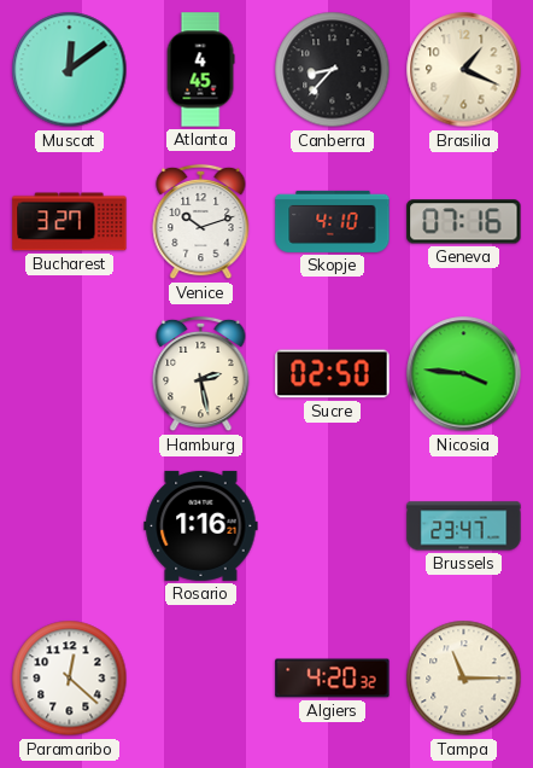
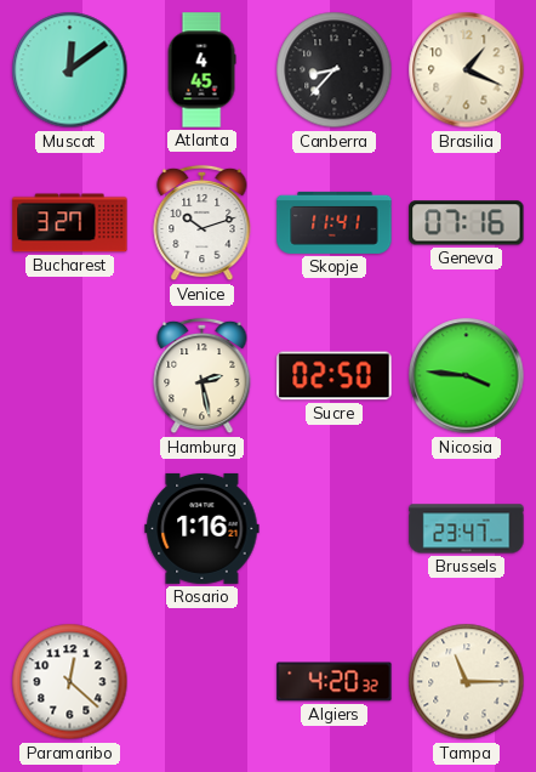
Skopje: 4:10 -> 11:41 (335, 222)
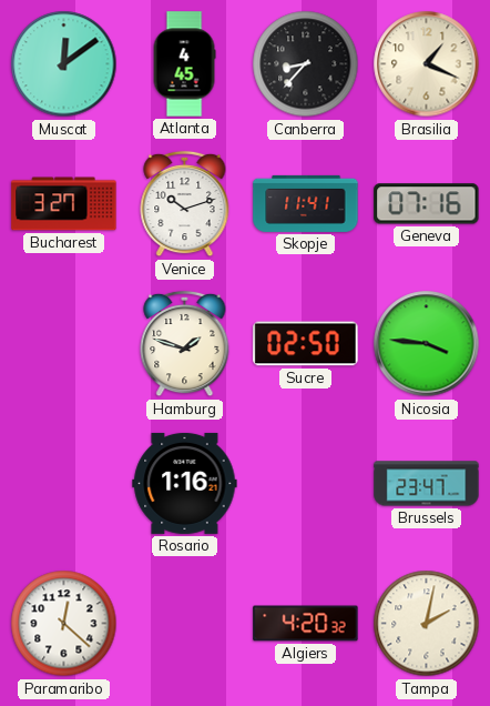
Hamburg: 2:28 -> 1:48 (185, 344)
Tampa: 11:15 -> 2:02 (427, 624)
